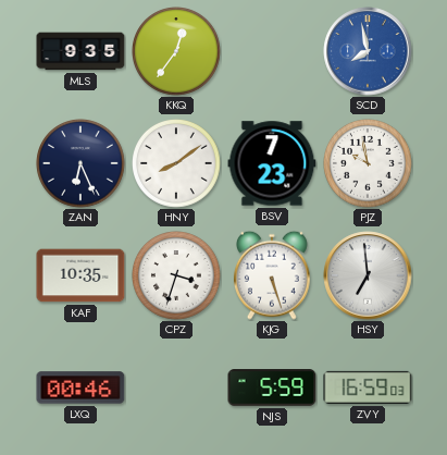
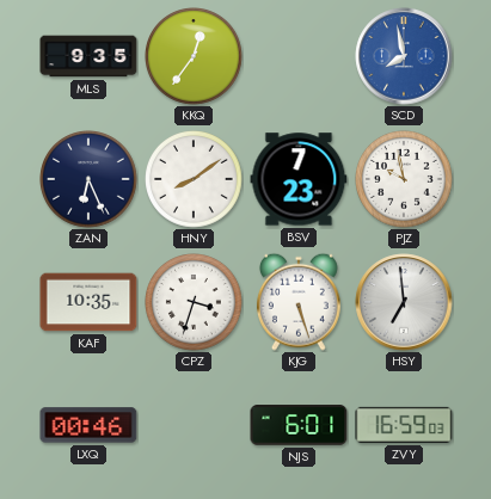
NJS: 5:59 -> 6:01 (299, 425)
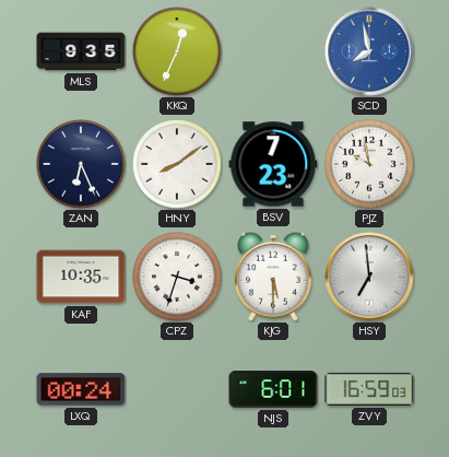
KKQ: 12:36 -> 12:34 (178, 52)
KJG: 5:27 -> 5:30 (273, 277)
LXQ: 00:46 -> 00:24 (81, 389)
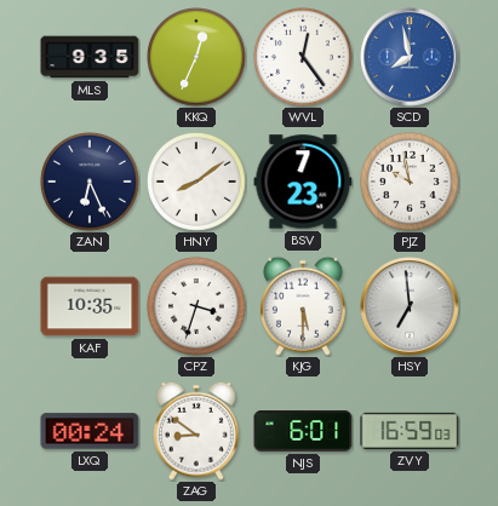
WVL: none -> 12:24 (304, 58)
ZAG: none -> 8:51 (196, 431)
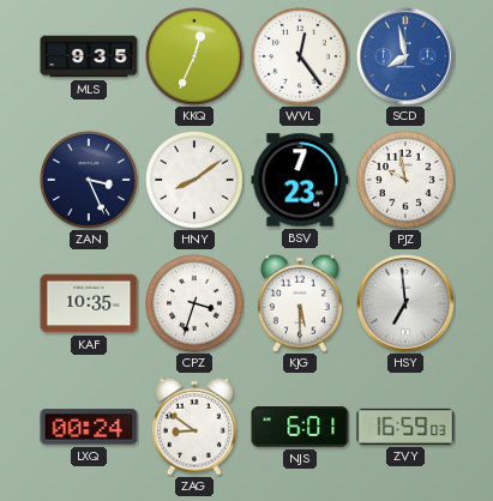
ZAN: 6:26 -> 3:26 (90, 181)
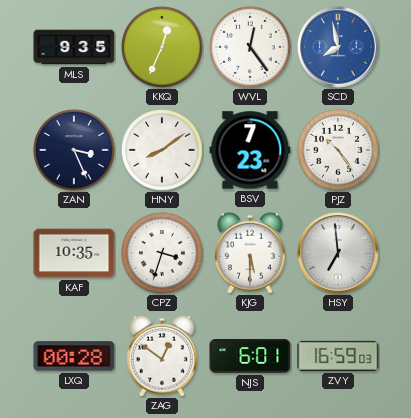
PJZ: 9:58 -> 10:24 (339, 151)
LXQ: 00:24 -> 00:28 (74, 356)
ZAG: 8:51 -> 12:51 (162, 356)
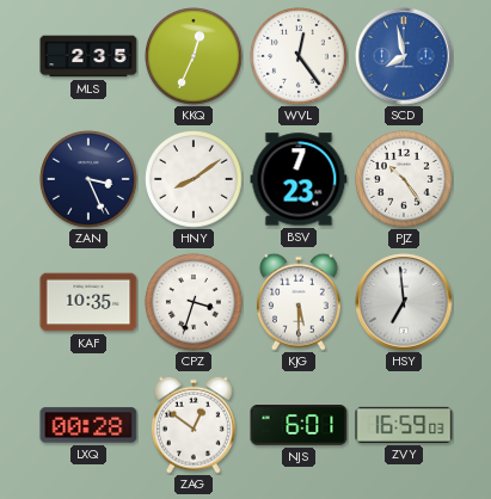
MLS: 9:35 -> 2:35 (88, 56)
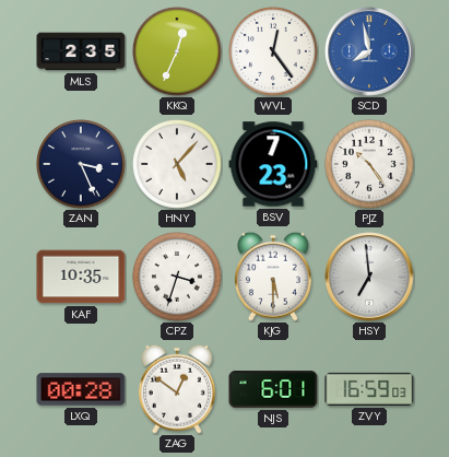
HNY: 8:09 -> 5:07 (178, 165)
